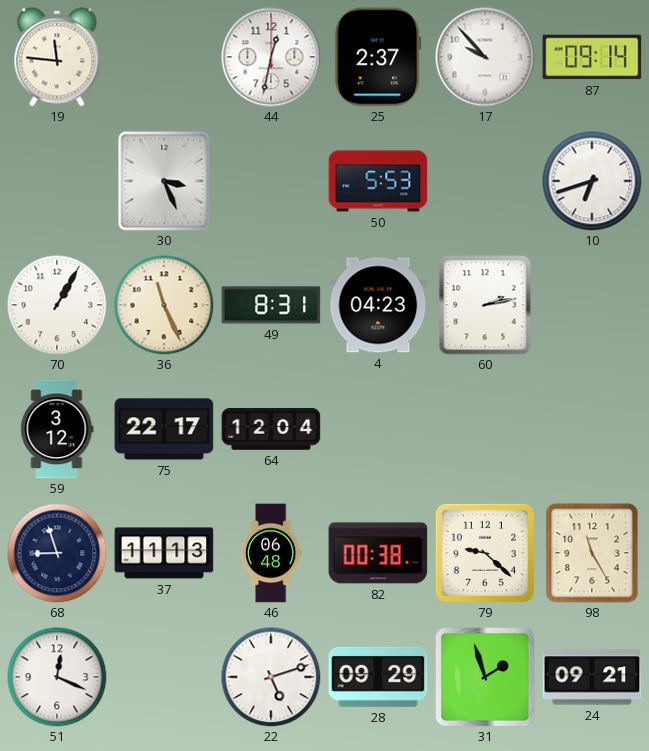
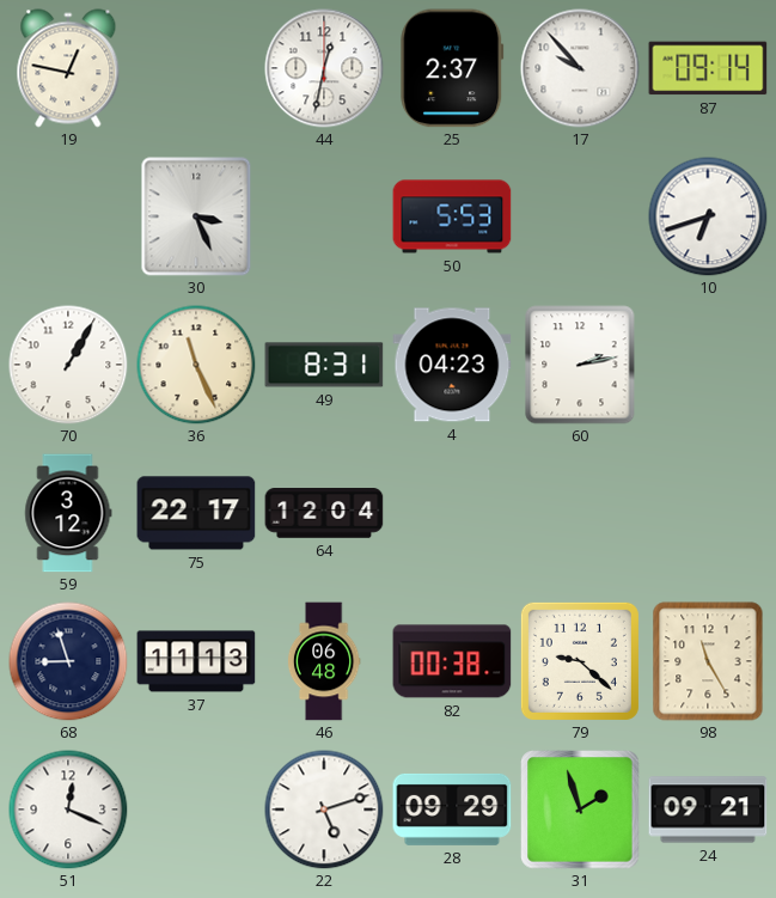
19: 11:46 -> 12:47 (68, 68)
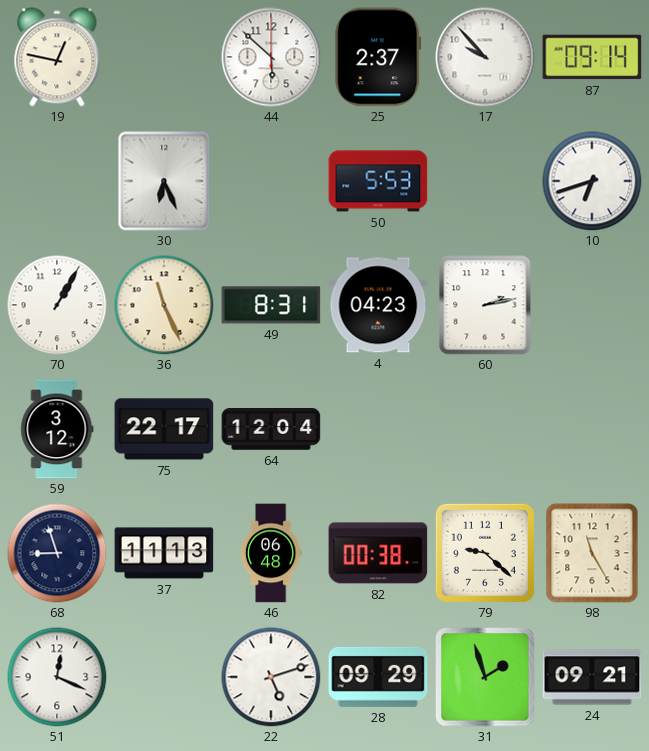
44: 12:32 -> 5:52 (271, 57)
30: 3:26 -> 6:26 (164, 181)
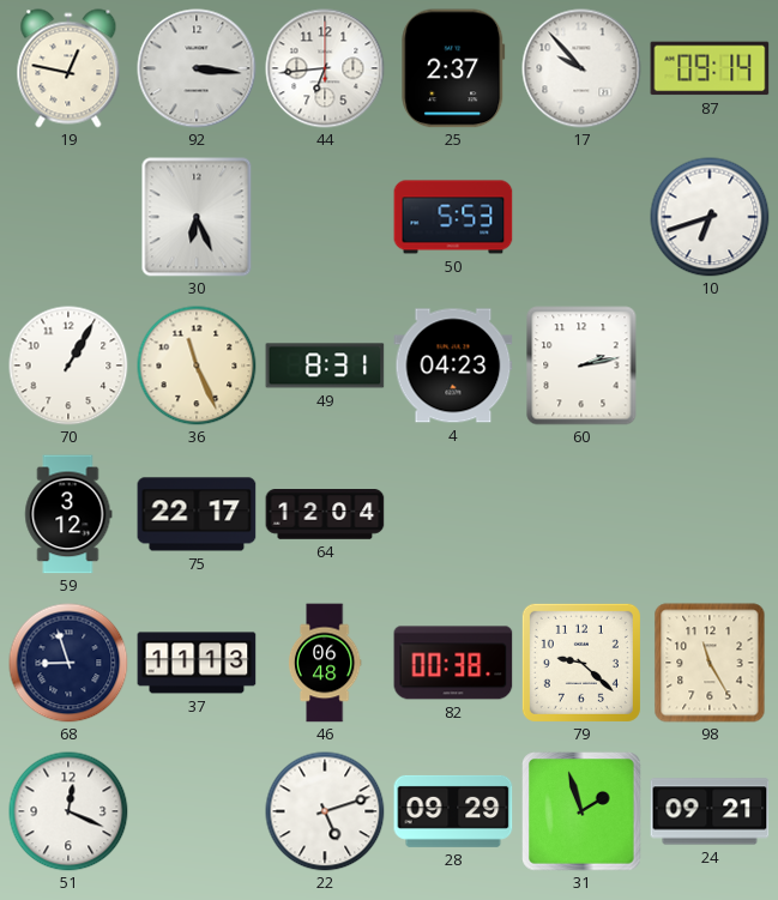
92: none -> 3:16 (197, 68)
44: 5:52 -> 6:44 (325, 68)
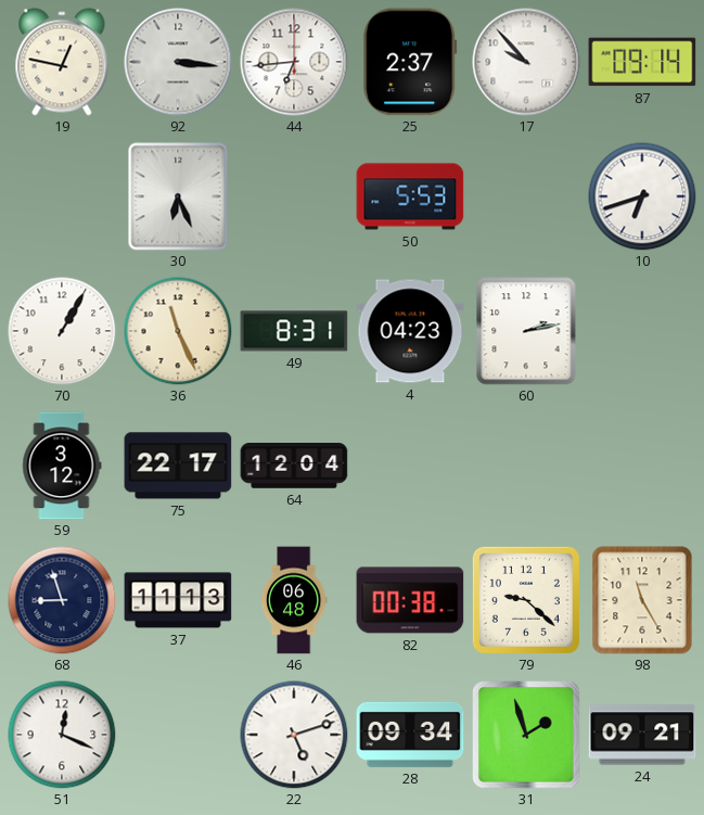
28: 09:29 -> 09:34 (410, 735)
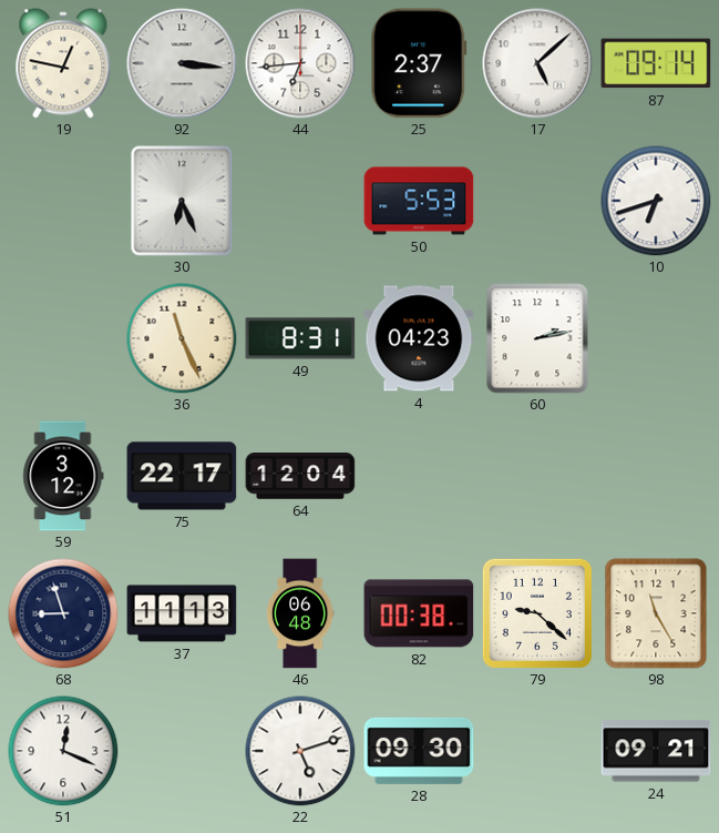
17: 9:53 -> 5:08 (537, 63)
70: 1:05 -> none (62, 331)
28: 09:34 -> 09:30 (419, 751)
31: 1:57 -> none (526, 735)
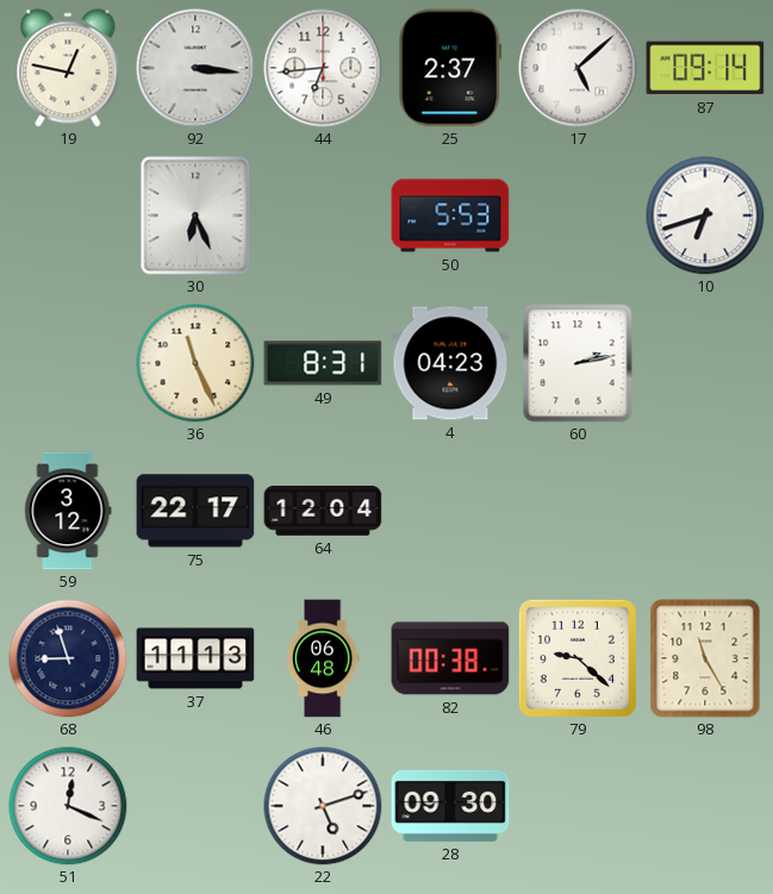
24: 09:21 -> none (656, 751)
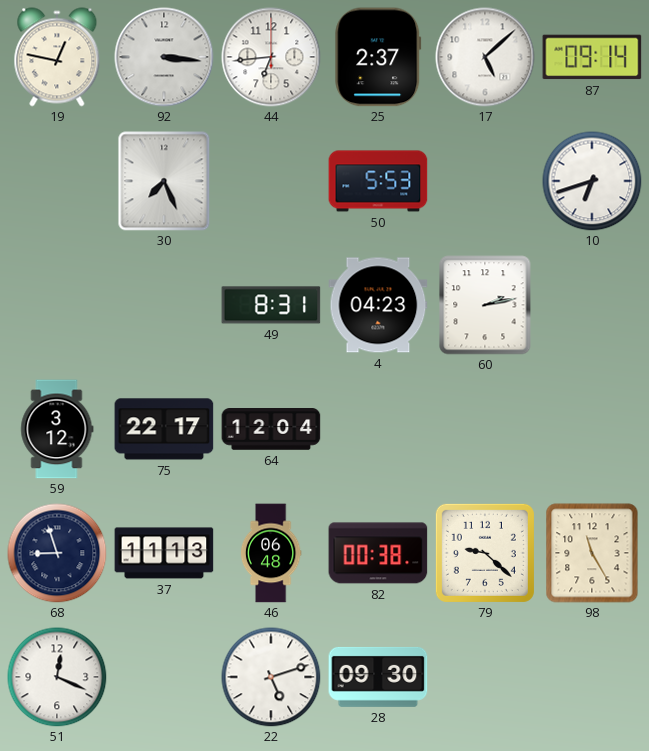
30: 6:26 -> 7:26 (164, 181)
36: 11:26 -> none (195, 363)
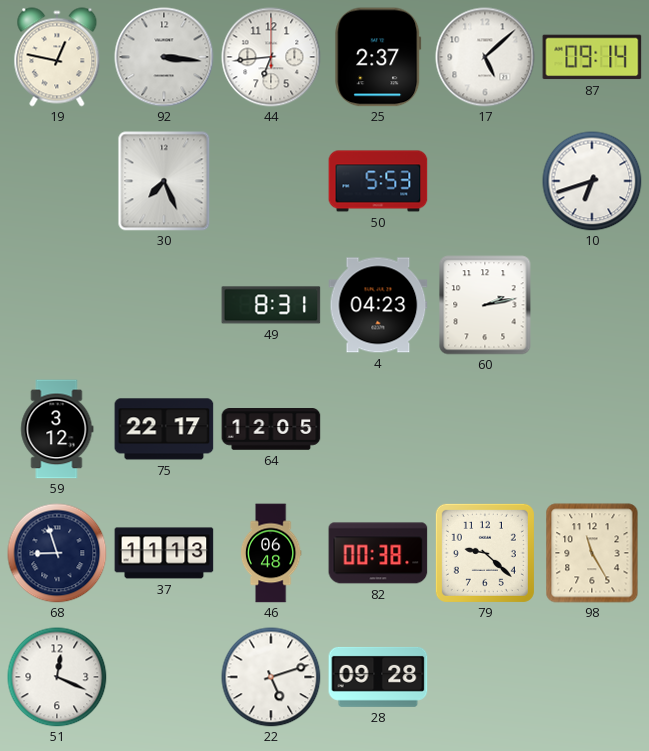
64: 12:04 -> 12:05 (271, 429)
28: 09:30 -> 09:28 (378, 677)
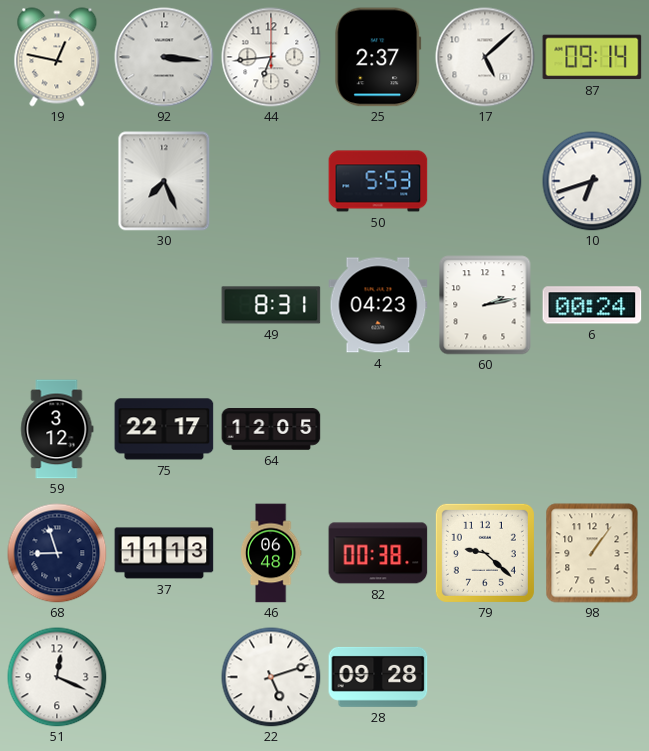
6: none -> 00:24 (592, 305)
98: 11:25 -> 1:06 (592, 553)
